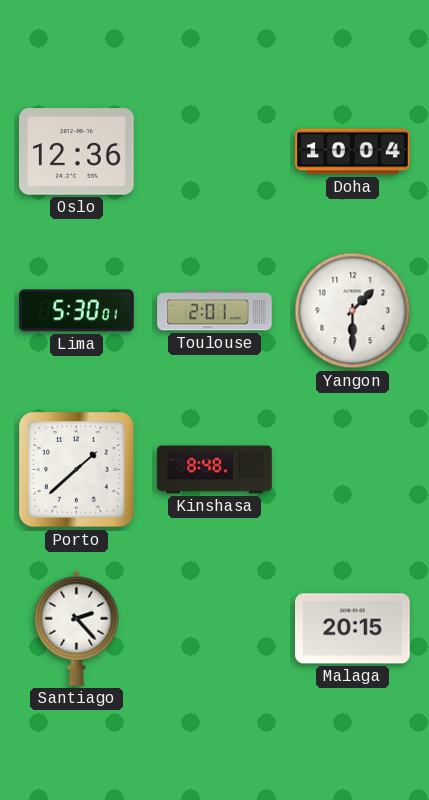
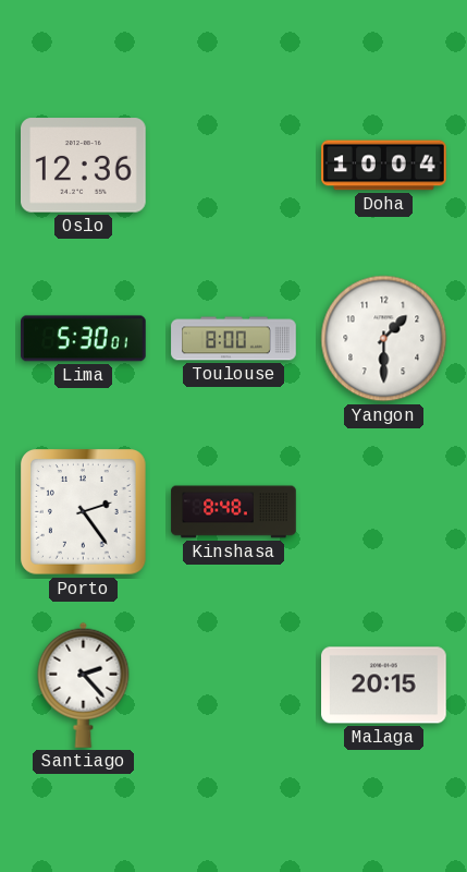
Toulouse: 2:01 -> 8:00 (234, 339)
Porto: 1:38 -> 2:24 (84, 512)
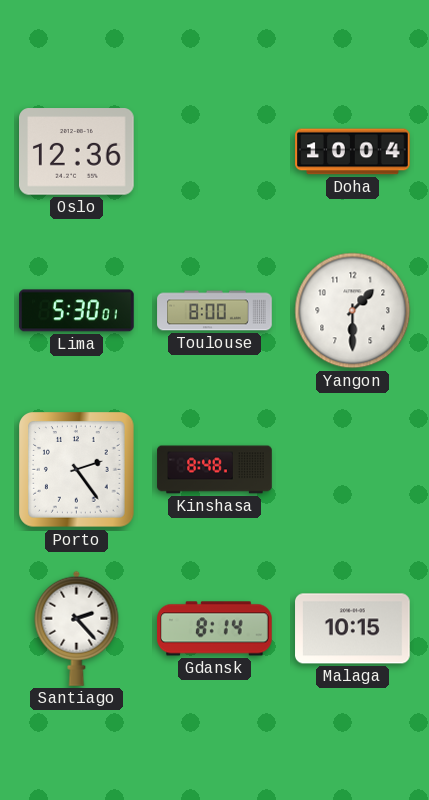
Gdansk: none -> 8:14 (215, 629)
Malaga: 20:15 -> 10:15 (353, 629)
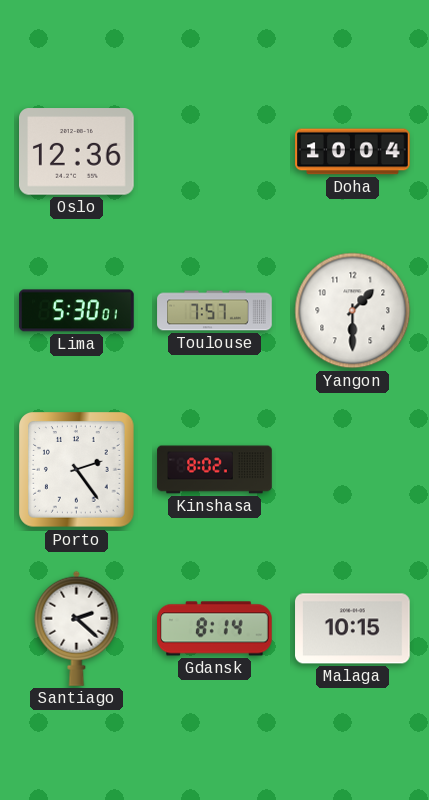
Toulouse: 8:00 -> 7:57 (215, 311)
Kinshasa: 8:48 -> 8:02 (215, 470)
Santiago: 2:23 -> 2:22 (77, 628)
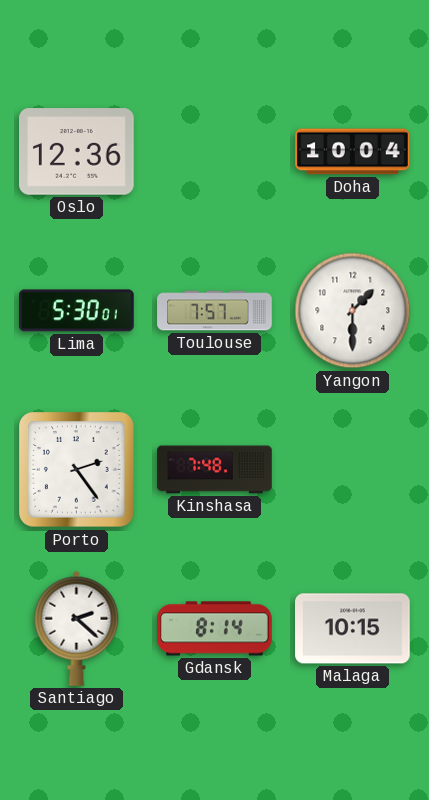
Kinshasa: 8:02 -> 7:48 (215, 470)
